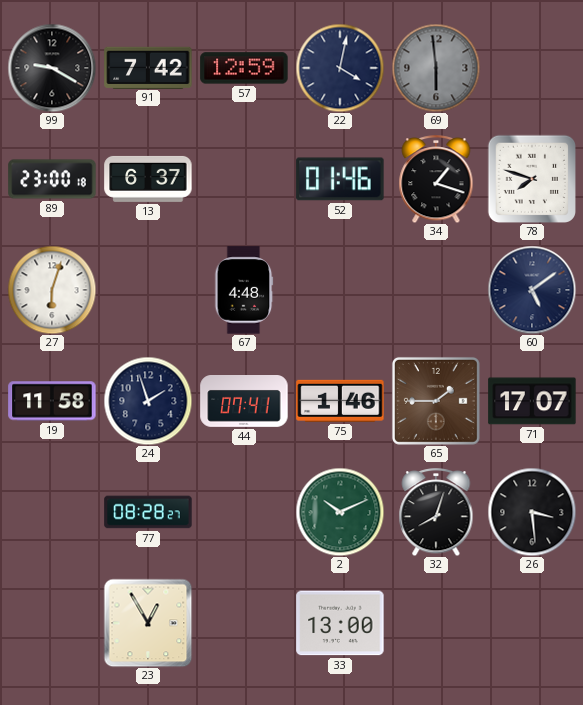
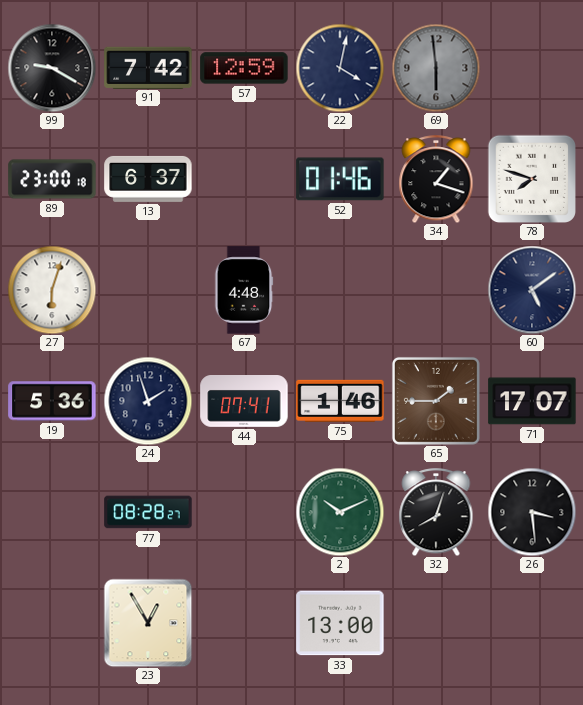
19: 11:58 -> 5:36 (52, 401)
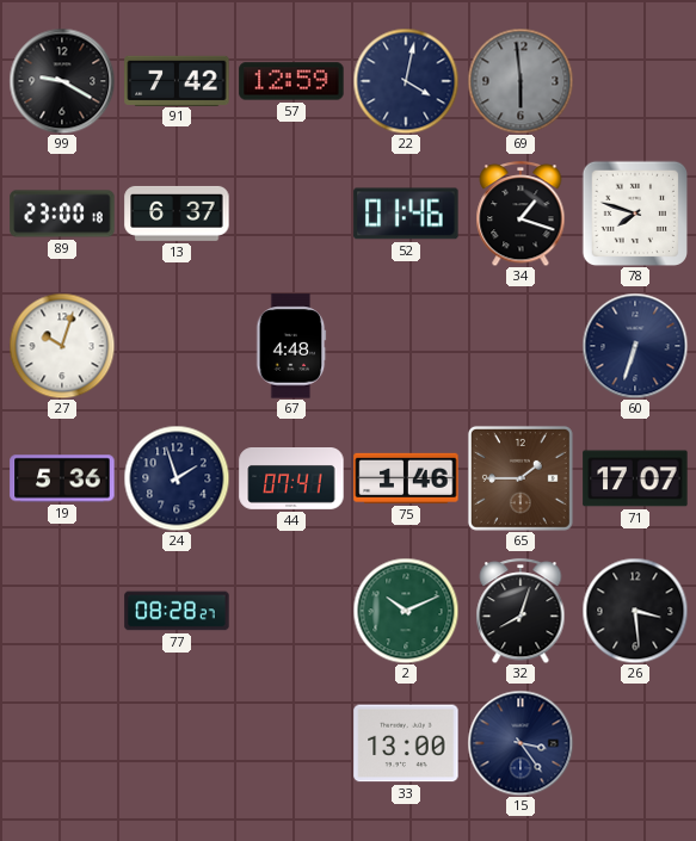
27: 6:03 -> 10:03 (62, 346)
60: 5:09 -> 6:33 (635, 346)
23: 12:55 -> none (148, 623)
15: none -> 3:24 (521, 743)
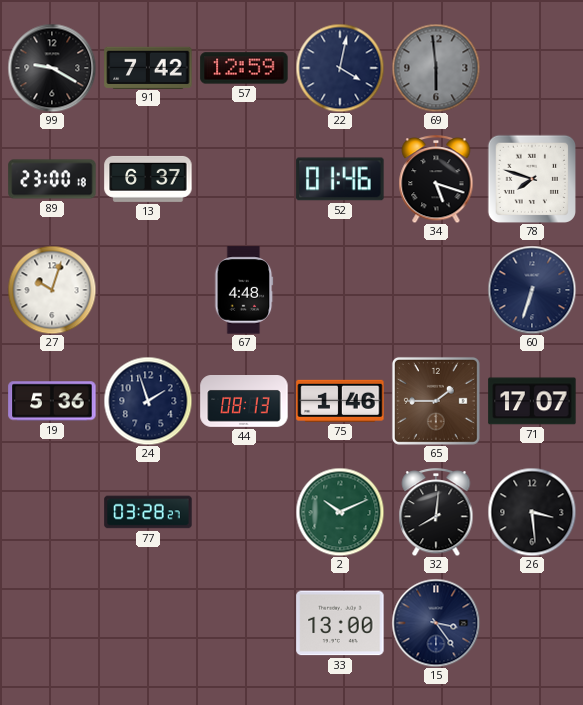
34: 1:18 -> 5:18 (436, 179)
44: 07:41 -> 08:13 (244, 402)
77: 08:28 -> 03:28 (148, 512)
32: 8:03 -> 8:01 (436, 512)
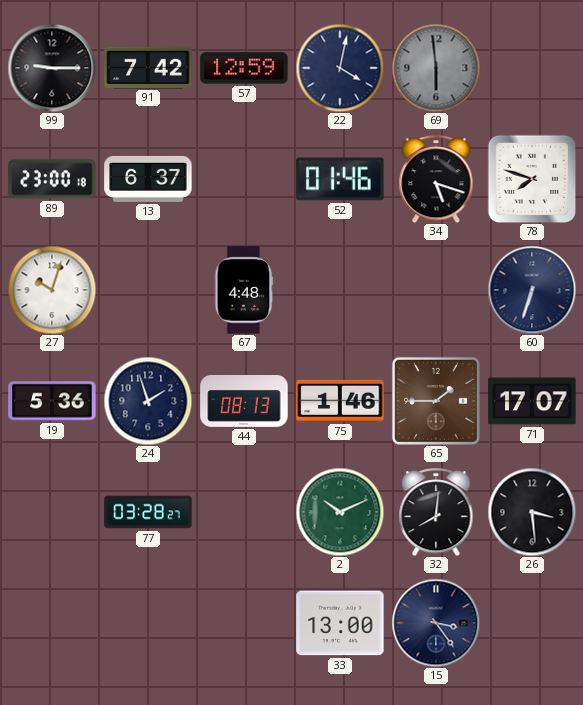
99: 9:20 -> 9:15 (52, 68)
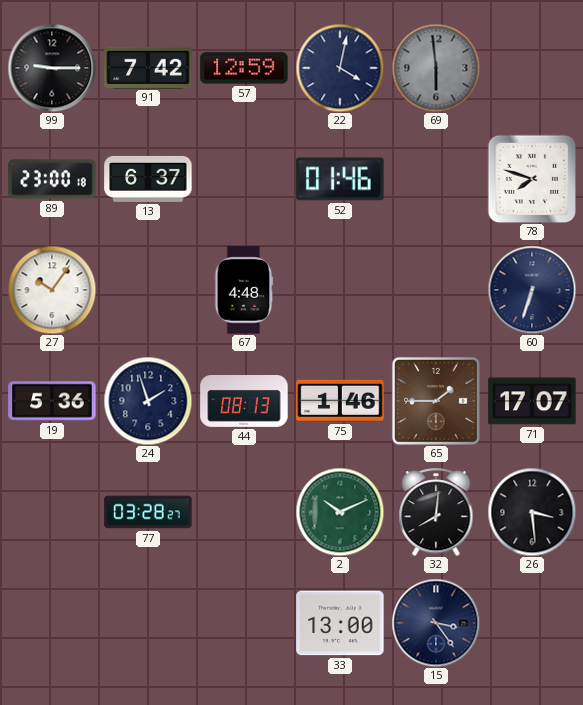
34: 5:18 -> none (436, 179)
27: 10:03 -> 10:06 (52, 290)
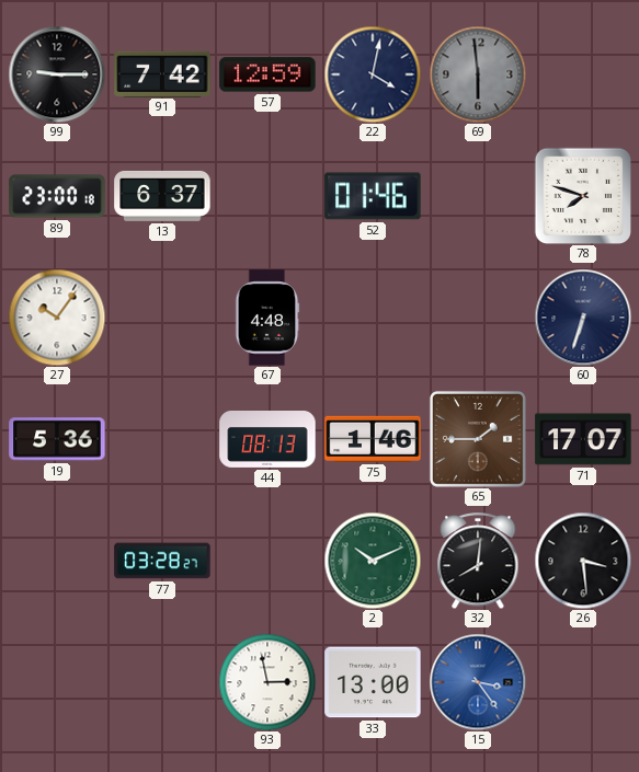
24: 1:57 -> none (148, 401)
93: none -> 2:58 (267, 682)
15 dial: navy -> blue (478, 682)
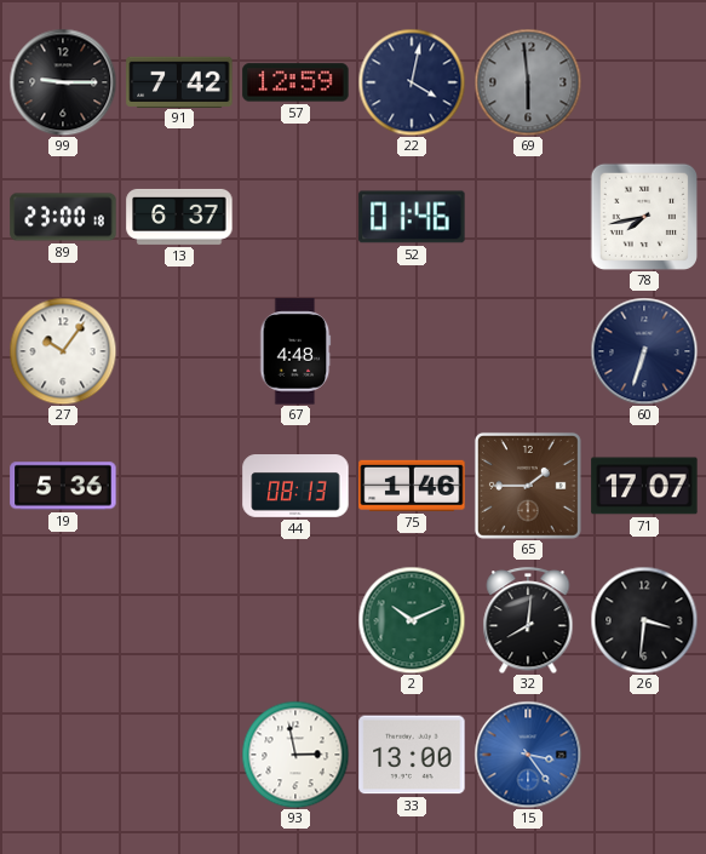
78: 7:48 -> 7:43 (643, 216)
77: 03:28 -> none (162, 561)
26: 3:29 -> 3:31 (644, 620)
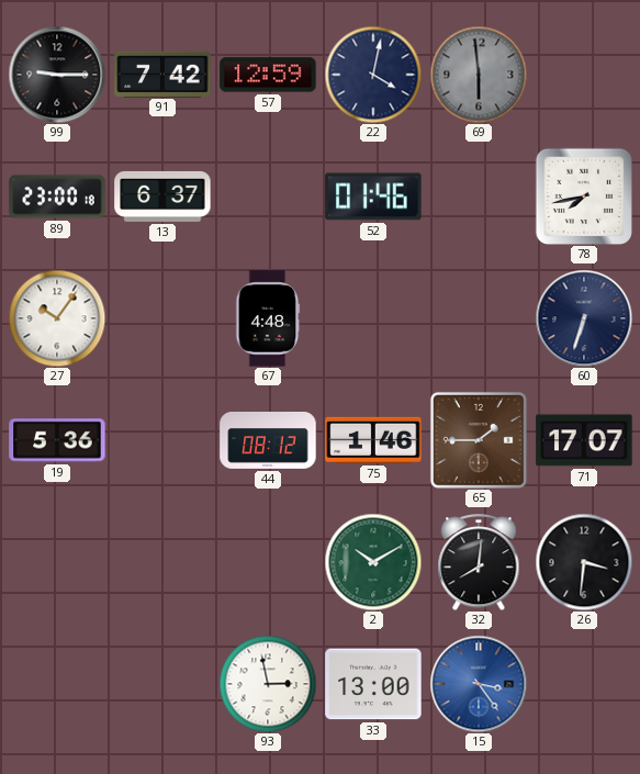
44: 08:13 -> 08:12 (268, 441)
2: 10:11 -> 10:10 (373, 562)
